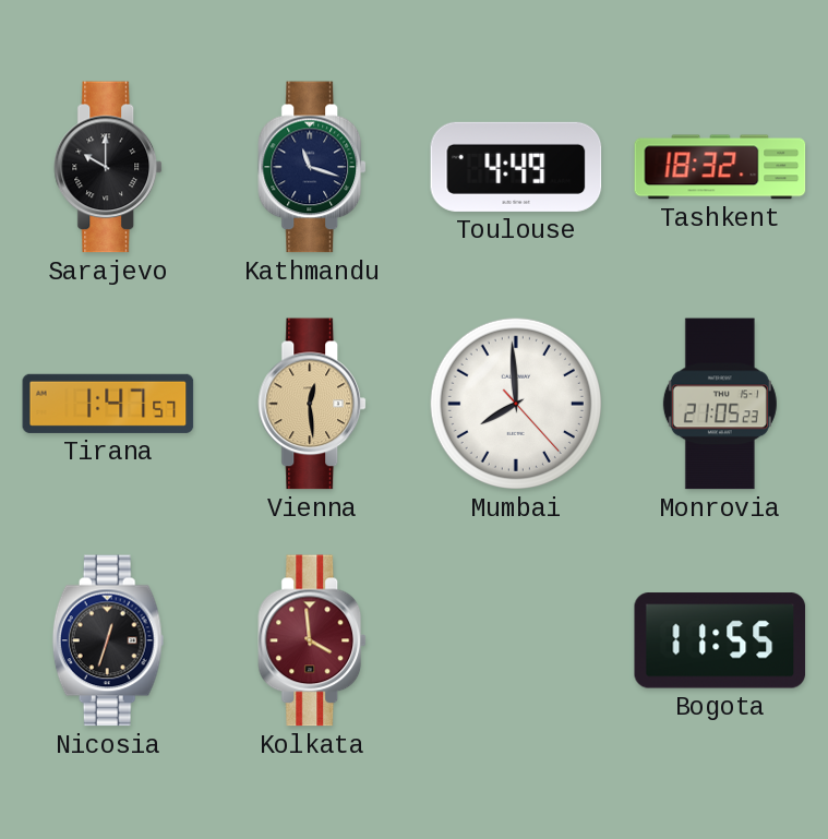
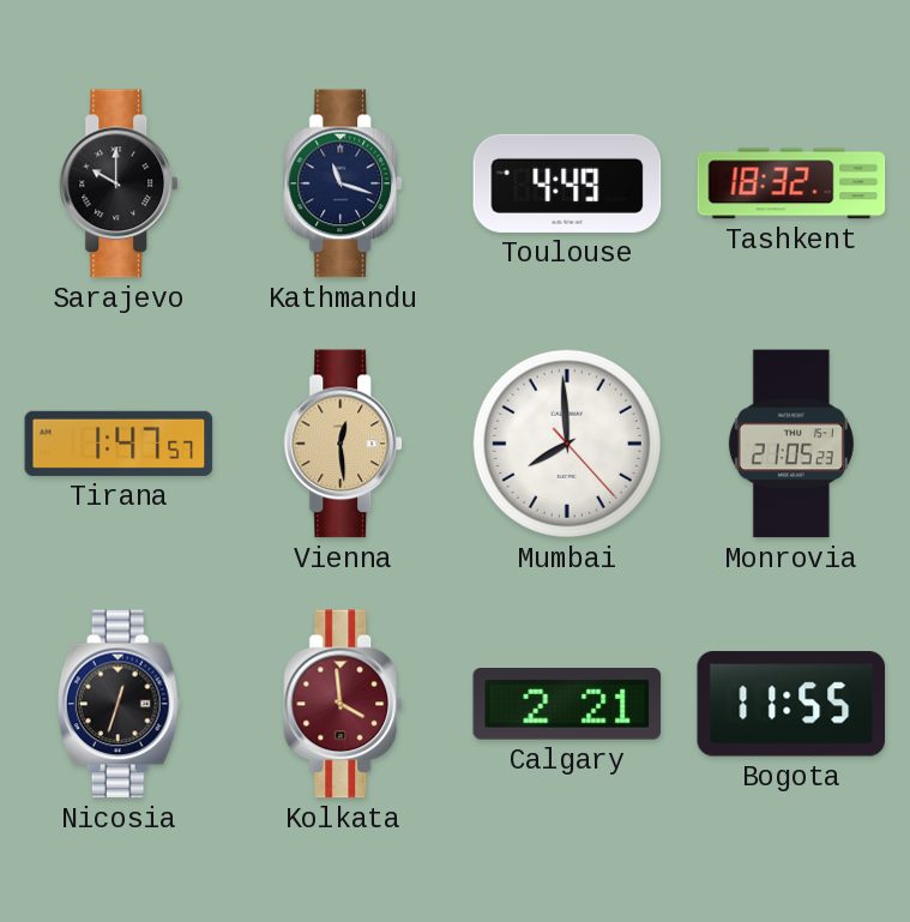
Calgary: none -> 2:21 (567, 705)
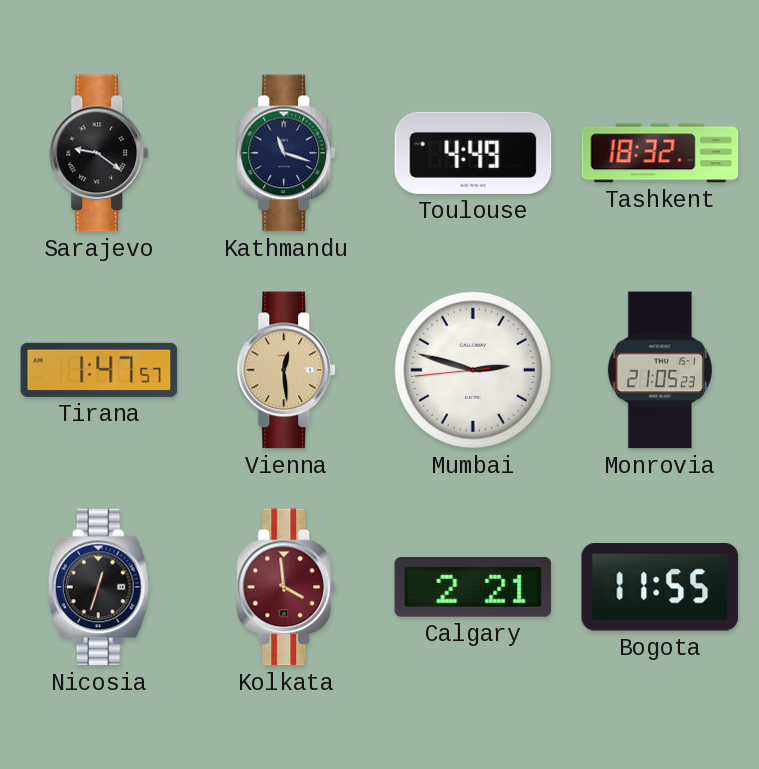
Sarajevo: 10:00 -> 9:21 (100, 153)
Mumbai: 7:59 -> 2:47 (473, 370)
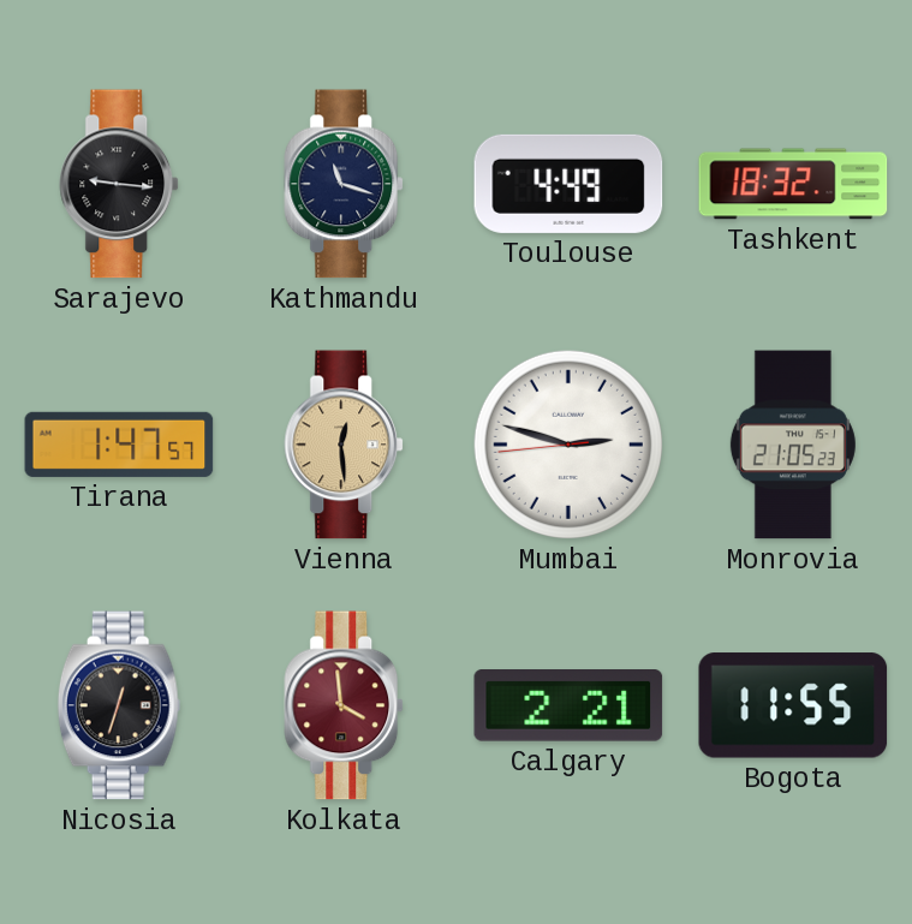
Sarajevo: 9:21 -> 9:16 (120, 184)
